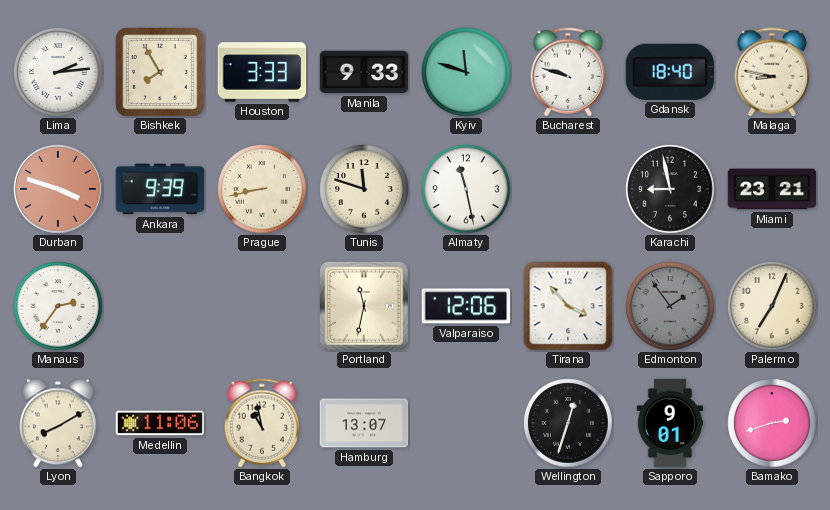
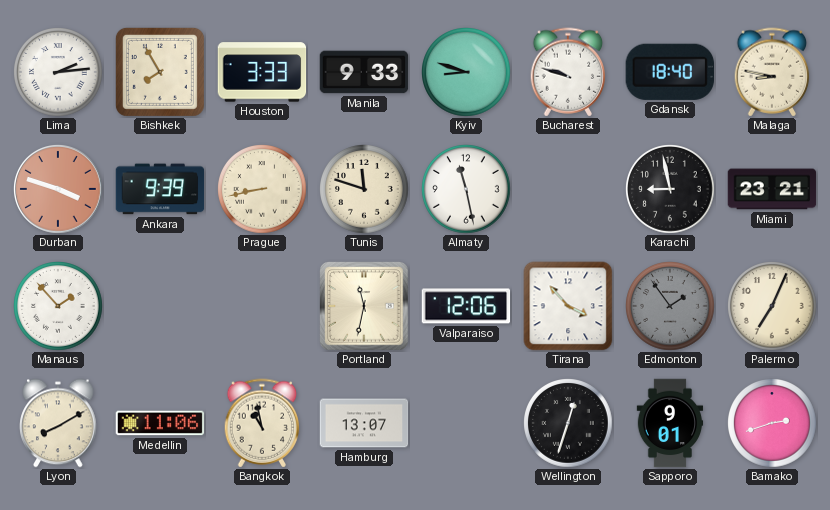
Kyiv: 11:48 -> 8:48 (467, 73)
Manaus: 2:36 -> 1:53 (59, 307)
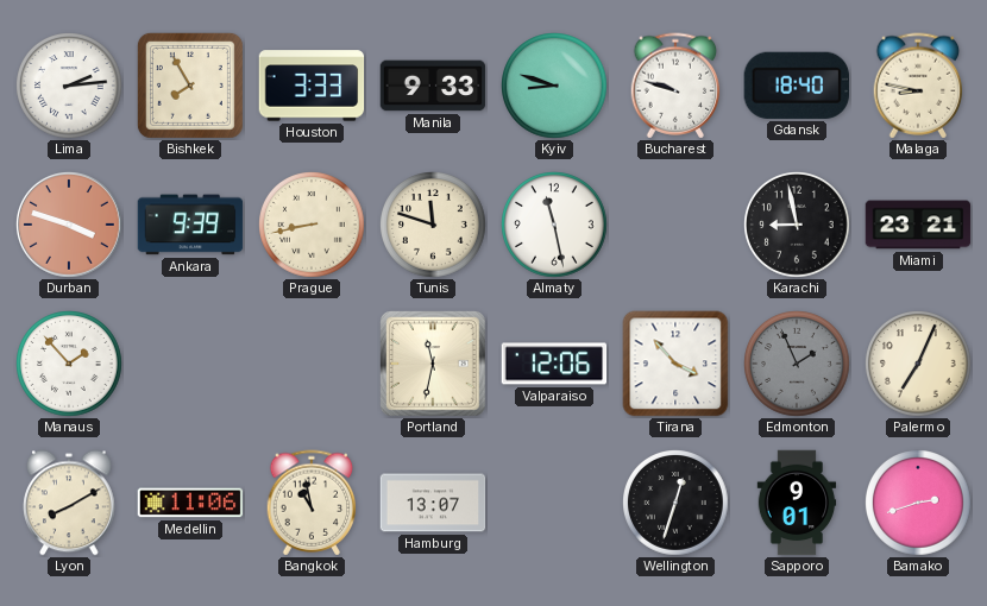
Edmonton: 1:54 -> 1:56 (798, 365)
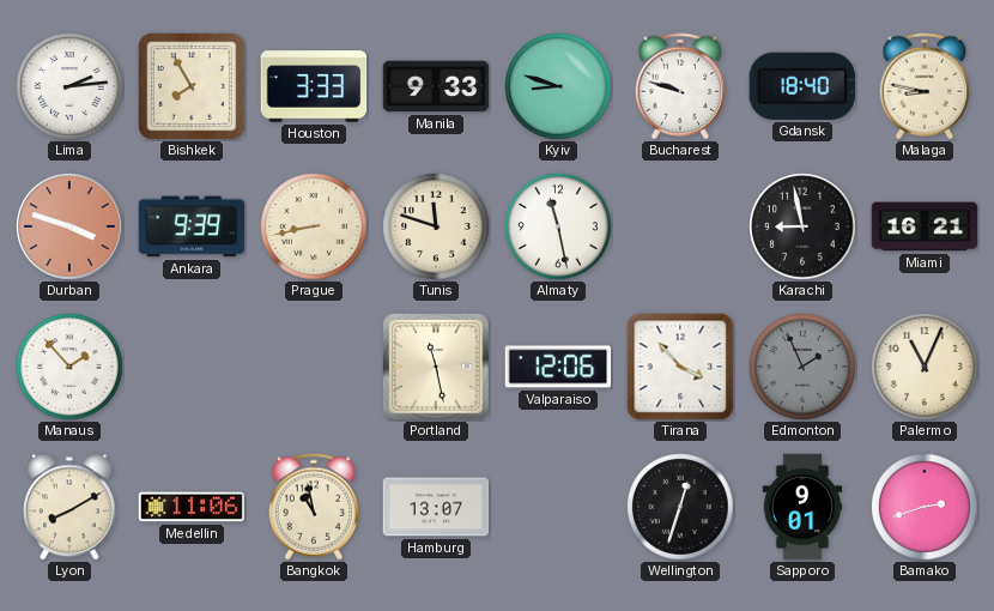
Miami: 23:21 -> 16:21 (925, 226)
Portland: 11:32 -> 11:28 (436, 367)
Palermo: 7:04 -> 11:04 (926, 368)
